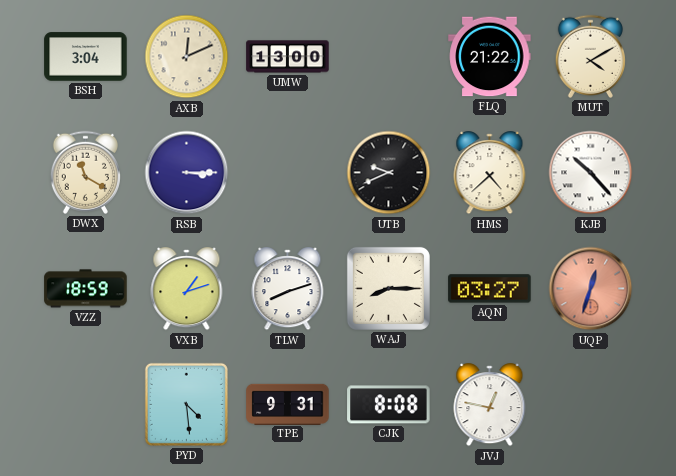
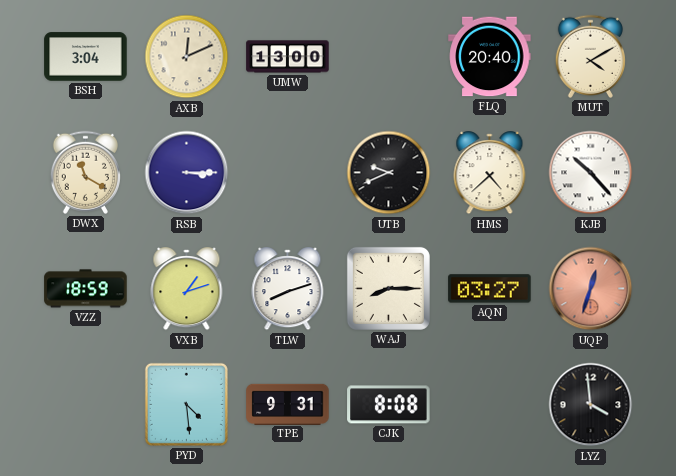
FLQ: 21:22 -> 20:40 (490, 57)
JVJ: 12:47 -> none (490, 405)
LYZ: none -> 3:59 (591, 405)
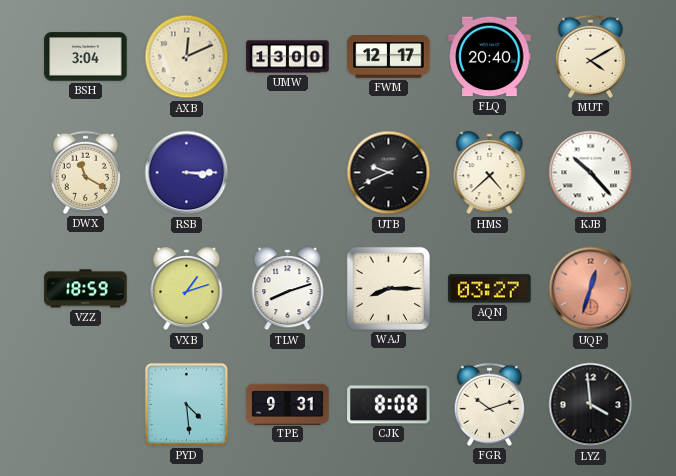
FWM: none -> 12:17 (389, 57)
FGR: none -> 10:12 (489, 404)
